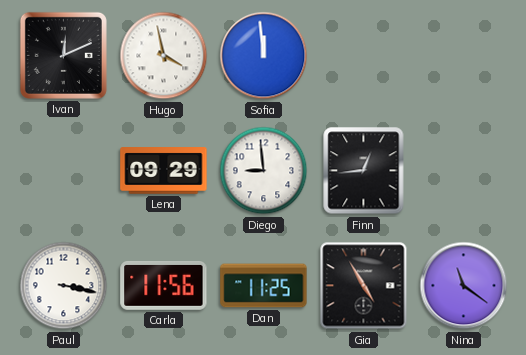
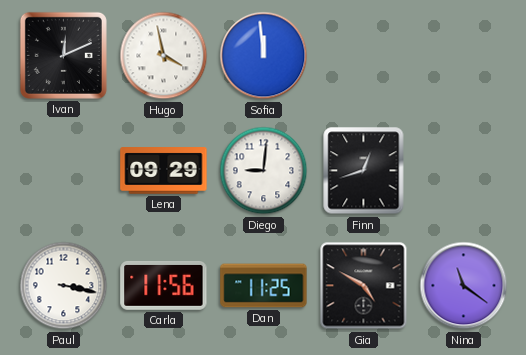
Diego: 8:59 -> 9:01 (264, 171)
Finn: 12:44 -> 12:42 (364, 171)
Gia: 4:55 -> 4:50 (364, 286)
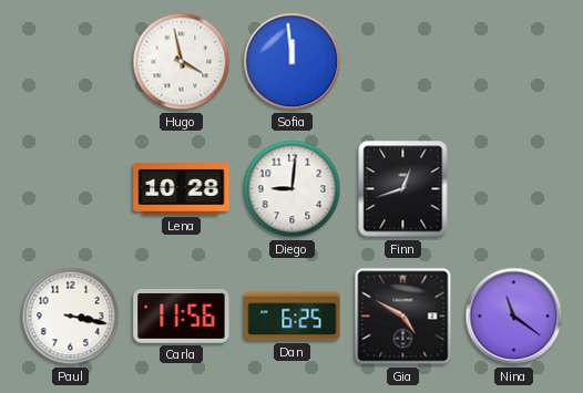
Ivan: 12:11 -> none (63, 55)
Lena: 09:29 -> 10:28 (182, 189)
Dan: 11:25 -> 6:25 (293, 317)
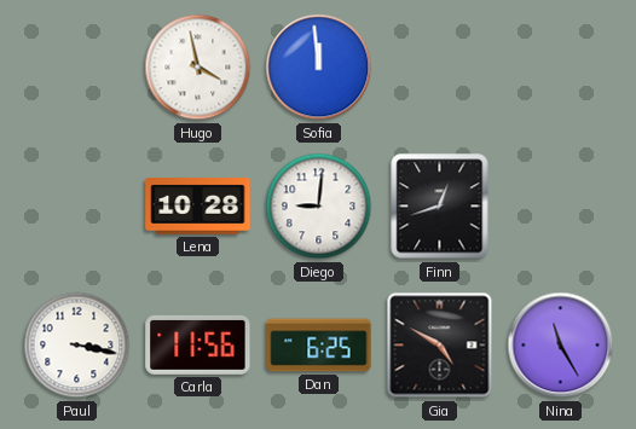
Nina: 11:21 -> 11:25 (561, 346)
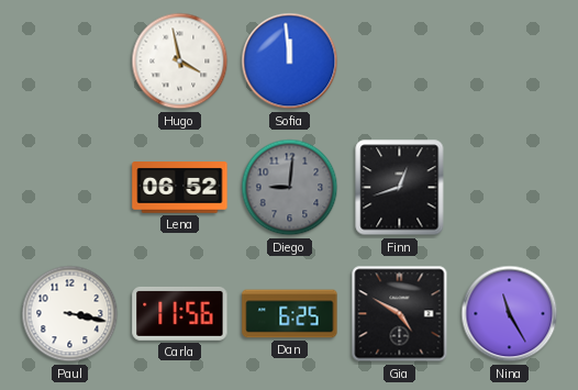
Lena: 10:28 -> 06:52 (180, 188)
Diego dial: white -> grey (290, 188)
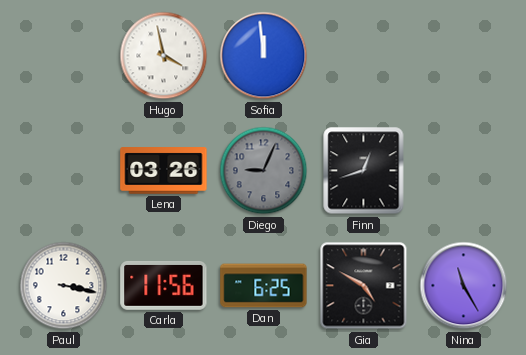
Lena: 06:52 -> 03:26 (164, 171)
Diego: 9:01 -> 9:04 (264, 171)
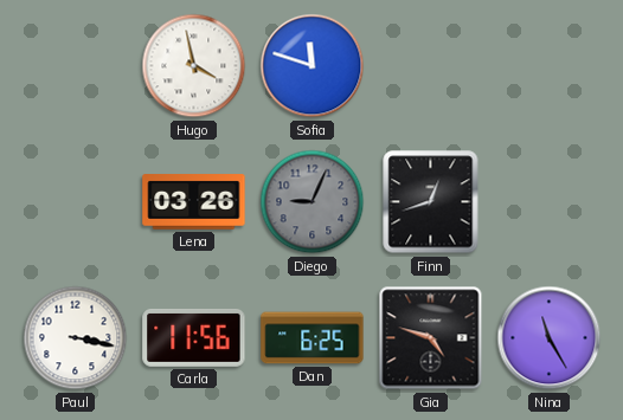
Sofia: 11:59 -> 11:48 (313, 66)
Gia: 4:50 -> 4:48 (431, 338)
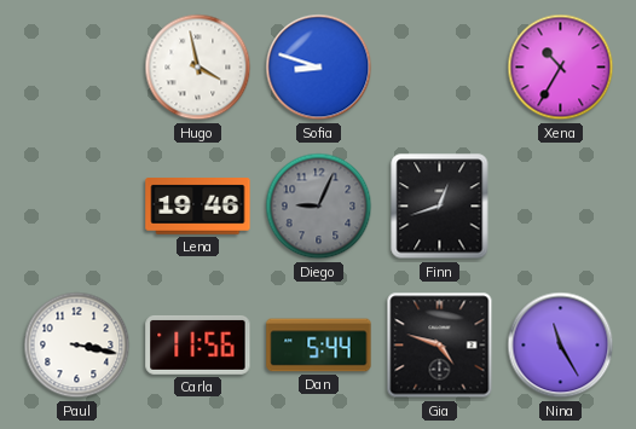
Sofia: 11:48 -> 8:48 (319, 68)
Xena: none -> 10:35 (561, 68)
Lena: 03:26 -> 19:46 (198, 207)
Dan: 6:25 -> 5:44 (319, 346)
